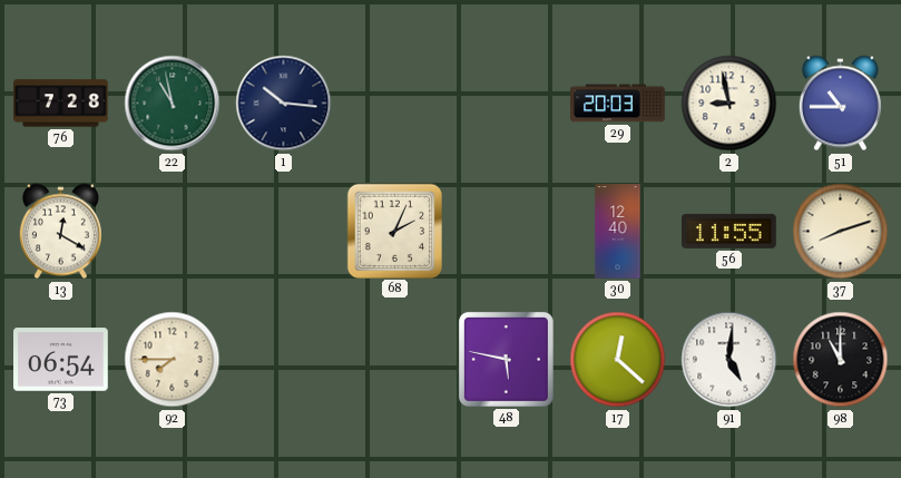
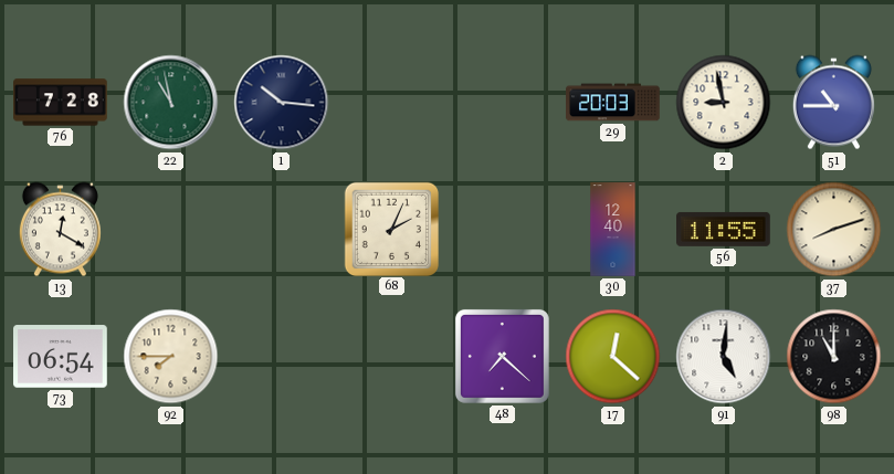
48: 5:47 -> 7:22 (502, 356)
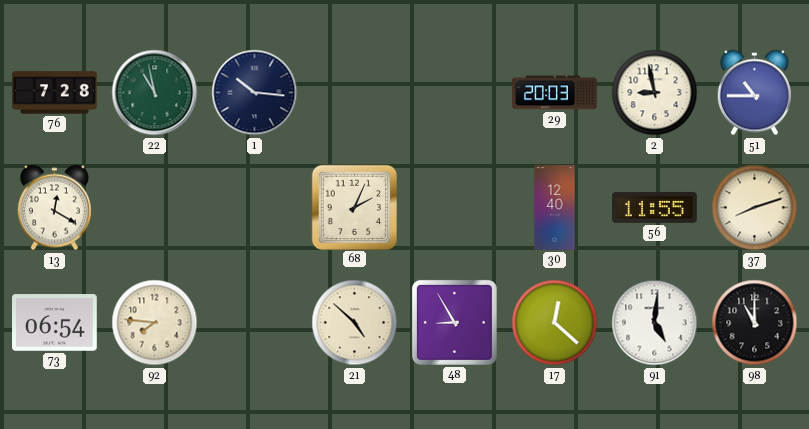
92: 7:45 -> 7:46 (155, 323)
21: none -> 4:52 (355, 323)
48: 7:22 -> 8:55 (454, 322)
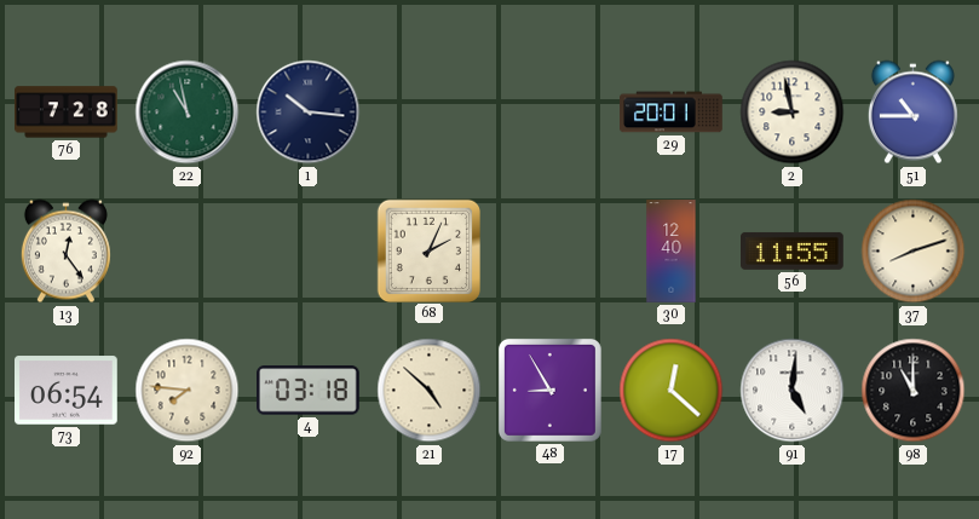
29: 20:03 -> 20:01 (672, 113)
13: 12:20 -> 12:24 (65, 252)
4: none -> 03:18 (309, 391)
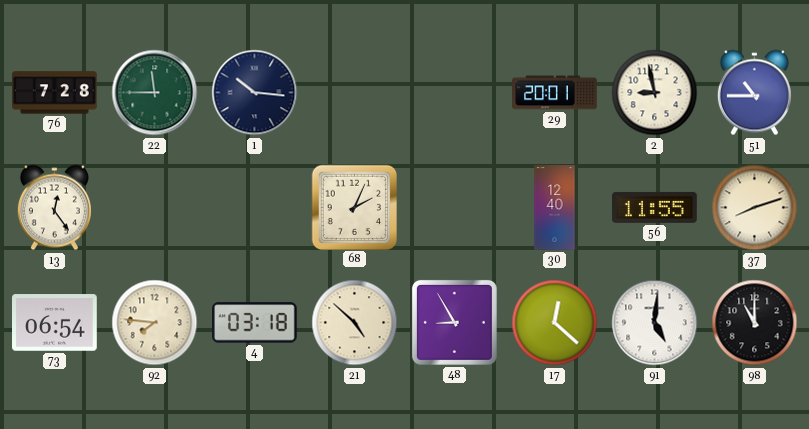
22: 10:58 -> 11:45 (155, 93)
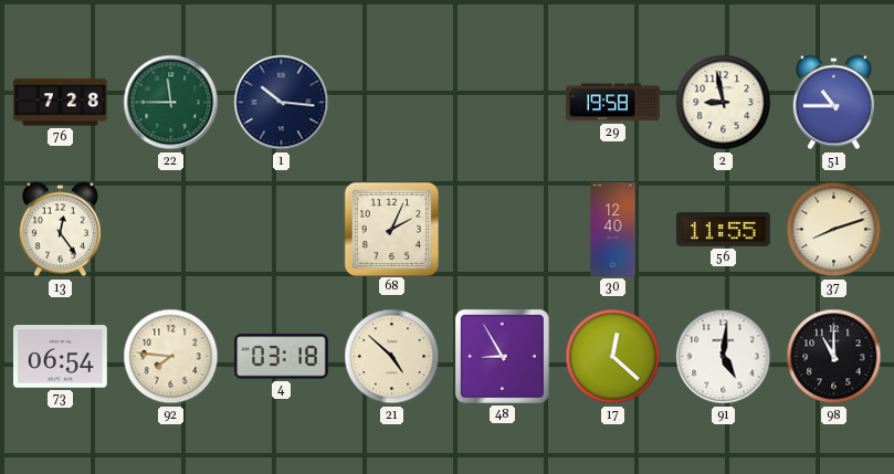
29: 20:01 -> 19:58 (613, 103)
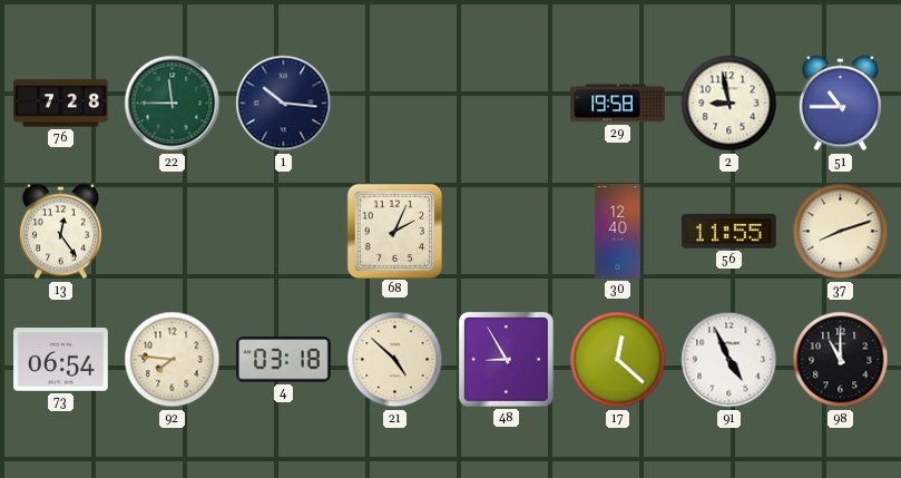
91: 5:01 -> 4:56 (729, 360)
